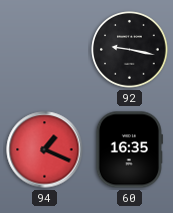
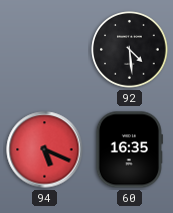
92: 9:17 -> 4:29 (130, 50)
94: 1:19 -> 5:19 (45, 150)
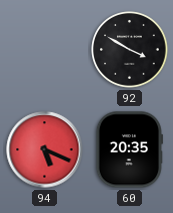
92: 4:29 -> 3:50 (130, 50)
60: 16:35 -> 20:35 (129, 150)
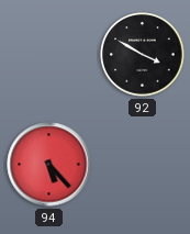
94: 5:19 -> 5:23 (49, 165)
60: 20:35 -> none (129, 150)
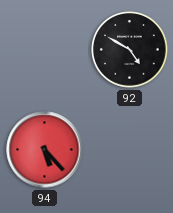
92: 3:50 -> 4:50 (130, 50)
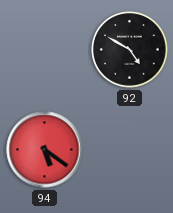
94: 5:23 -> 5:21 (45, 150)
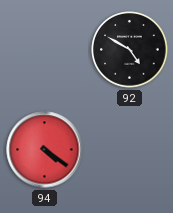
94: 5:21 -> 4:21 (45, 150)
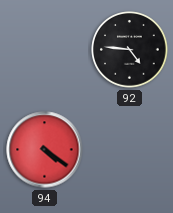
92: 4:50 -> 4:46 (130, 50)
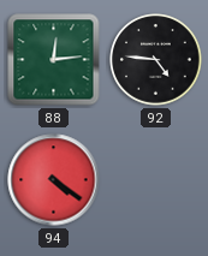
88: none -> 12:14 (54, 60)
